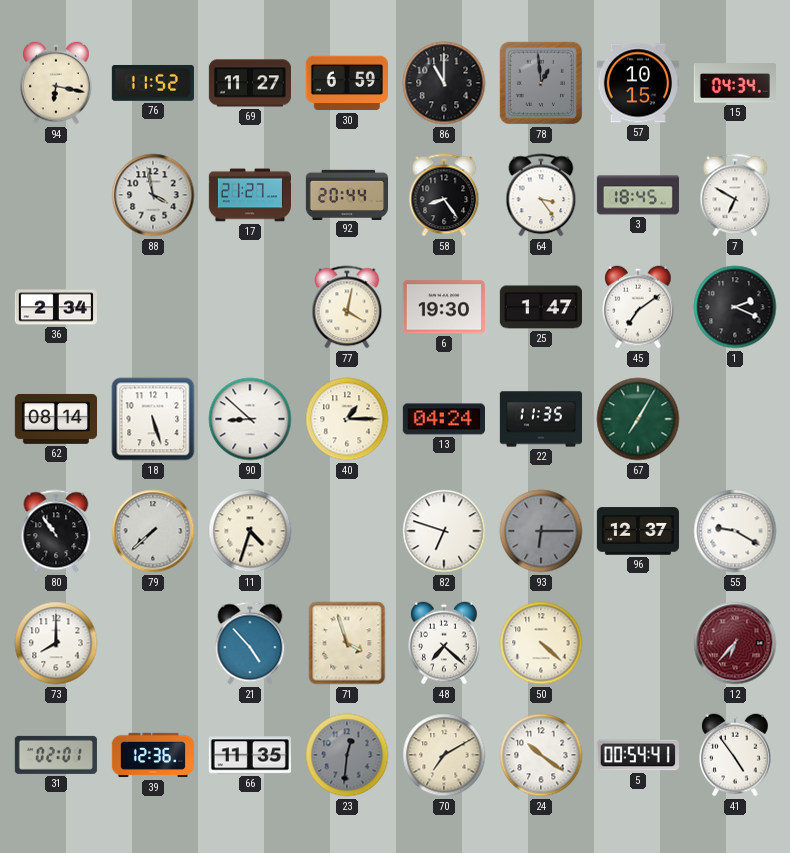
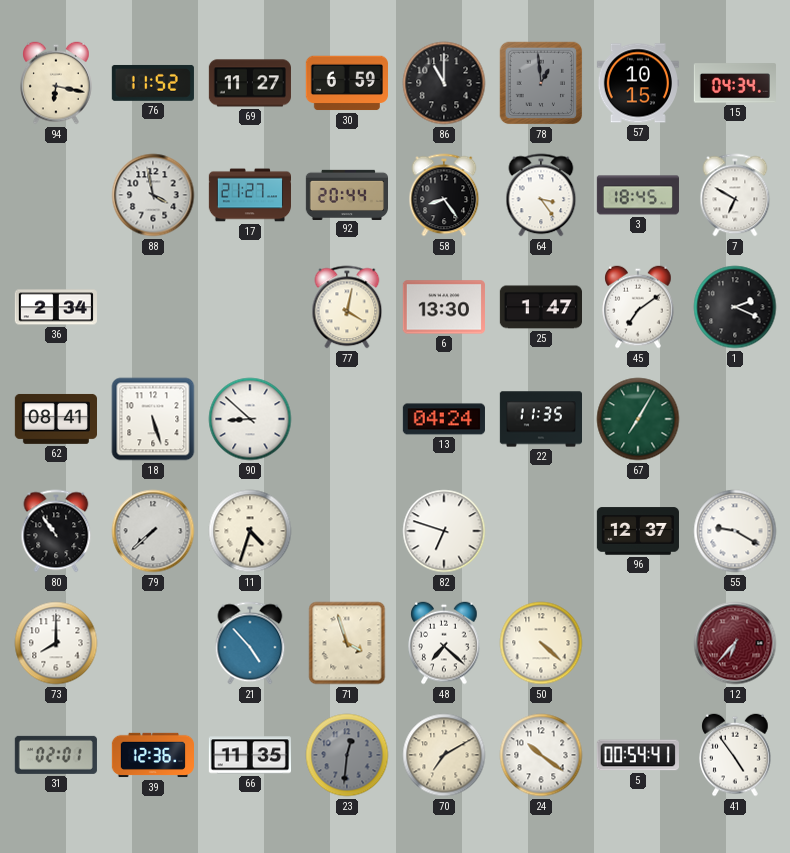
6: 19:30 -> 13:30 (444, 307)
62: 08:14 -> 08:41 (55, 419)
40: 1:15 -> none (347, 419)
93: 6:15 -> none (541, 531)
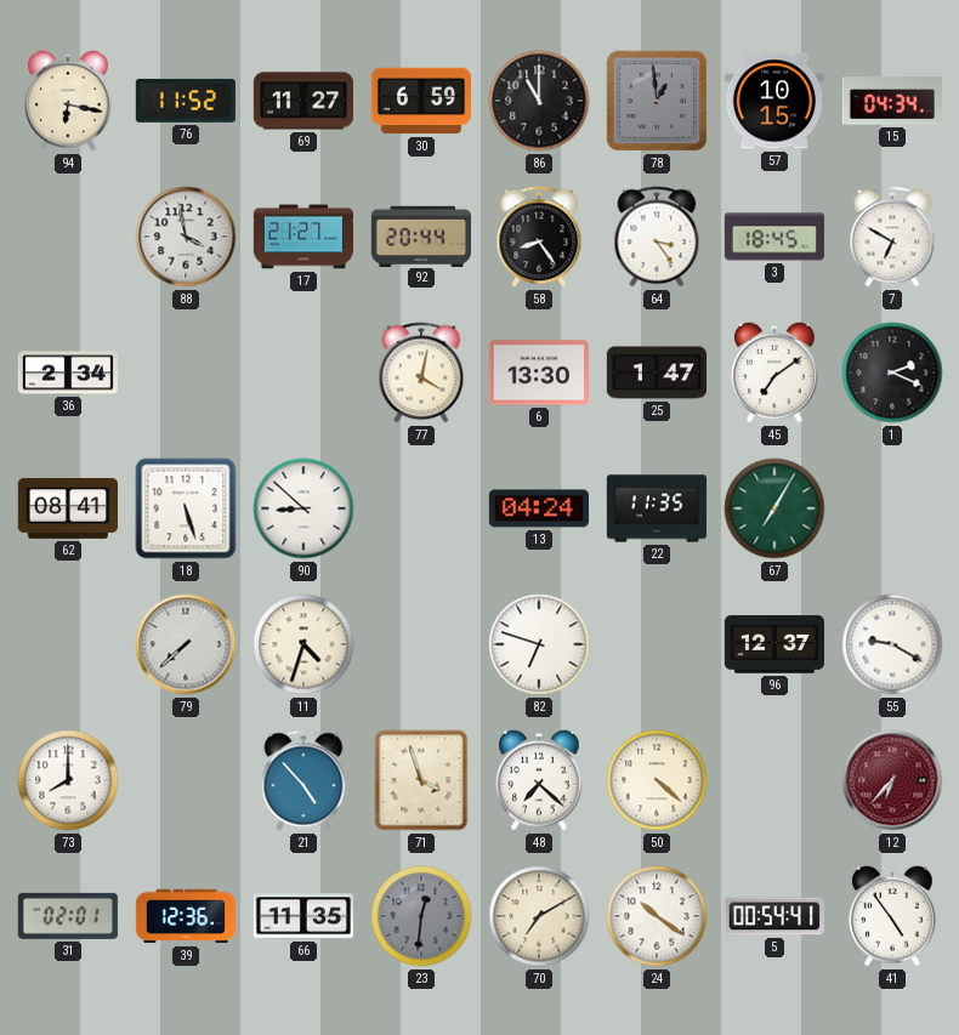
80: 10:54 -> none (56, 531)
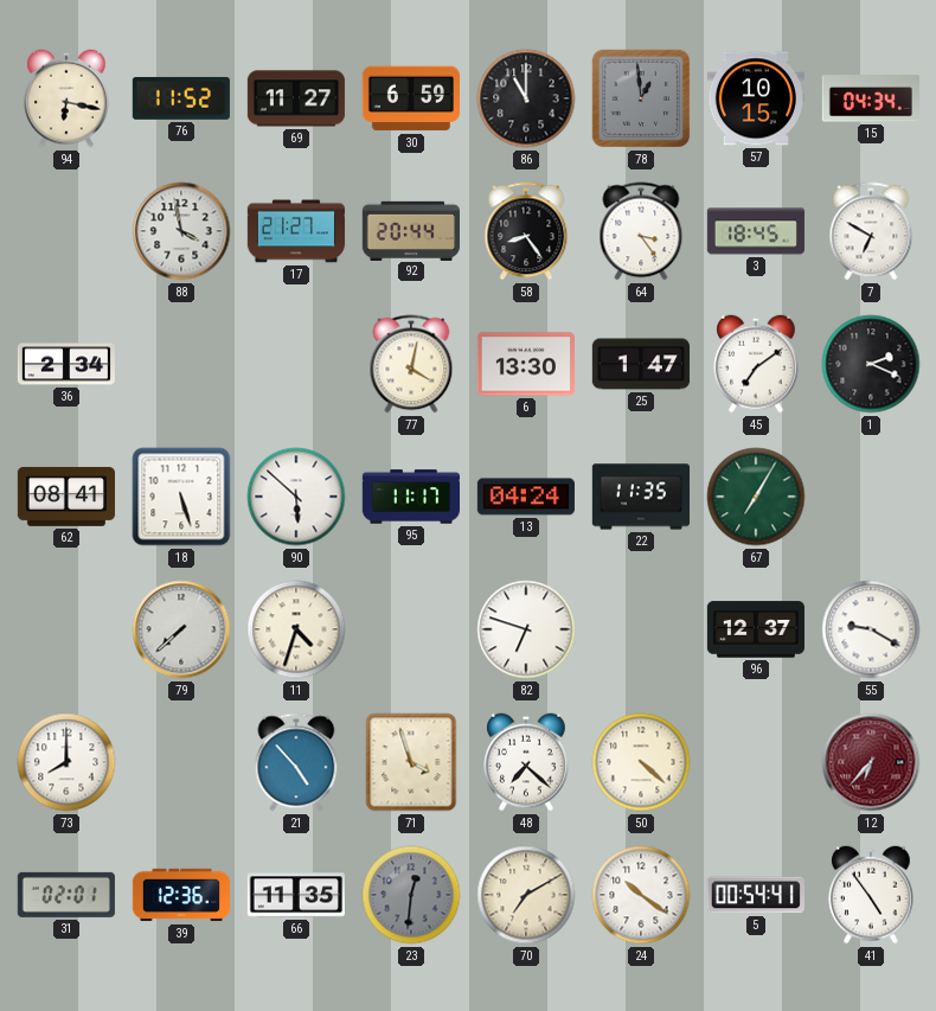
90: 8:52 -> 5:52 (296, 497)
95: none -> 11:17 (410, 497)
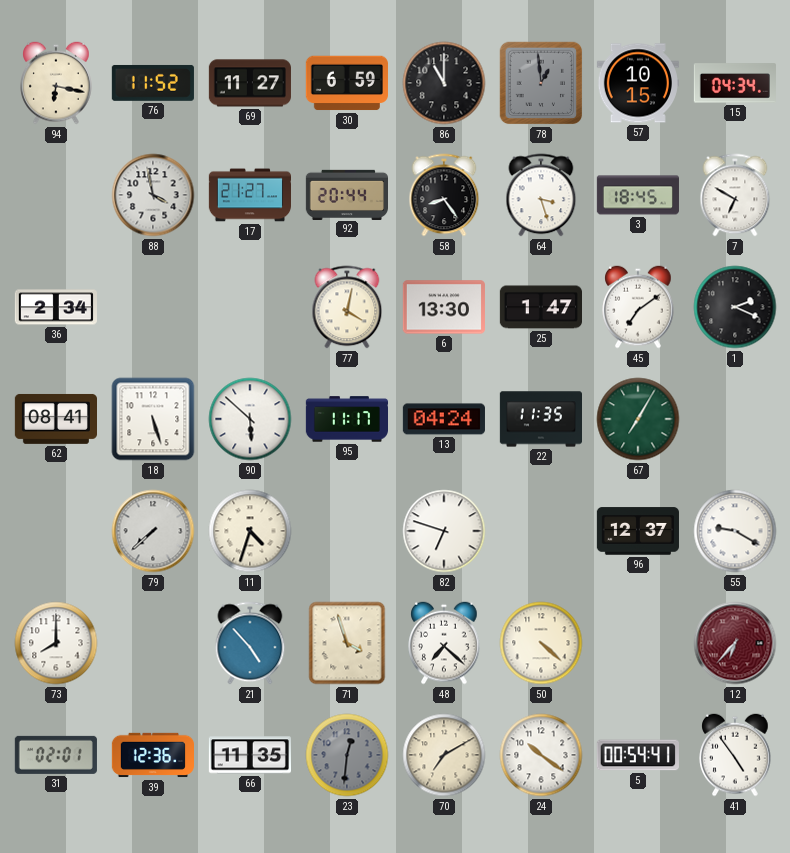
64: 3:24 -> 3:27 (541, 195)
